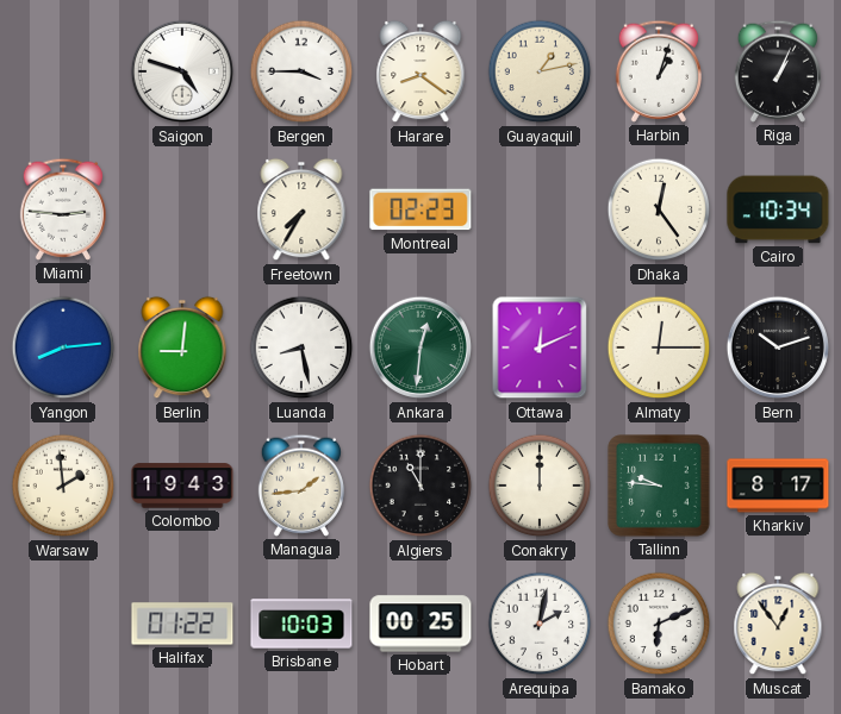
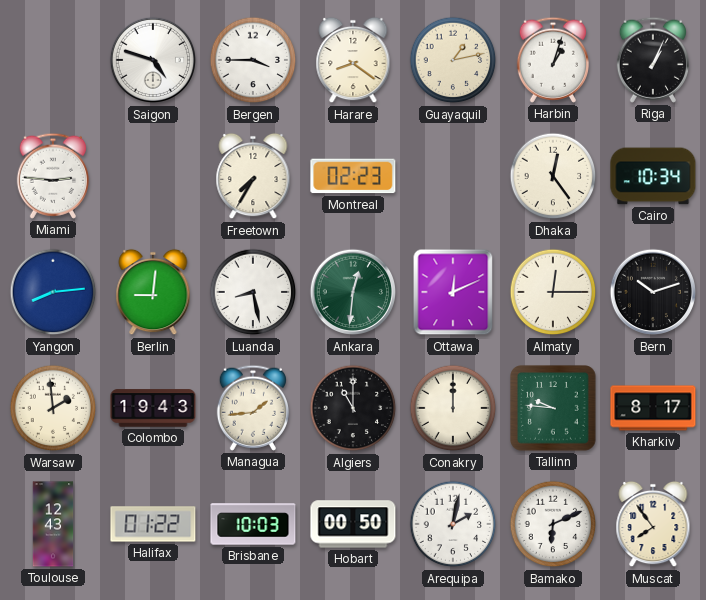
Toulouse: none -> 12:43 (53, 524)
Hobart: 00:25 -> 00:50 (353, 524)
Muscat: 12:54 -> 7:54 (653, 524)
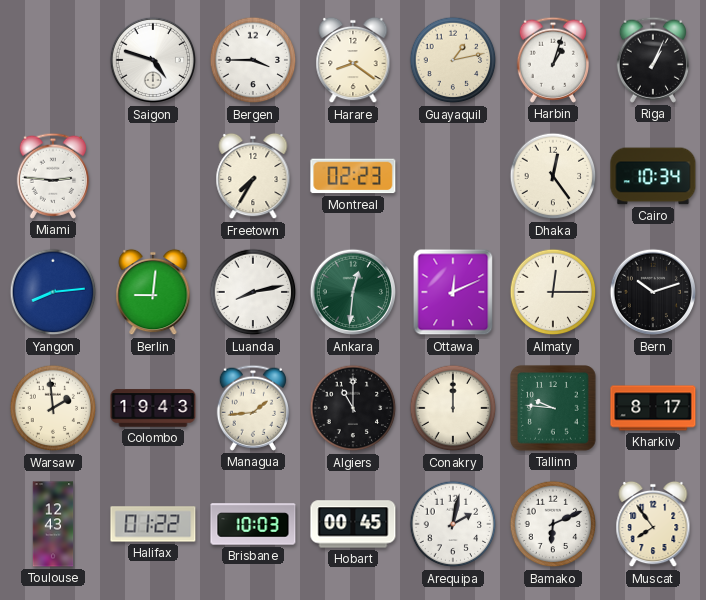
Luanda: 8:28 -> 8:13 (253, 292)
Hobart: 00:50 -> 00:45 (353, 524)
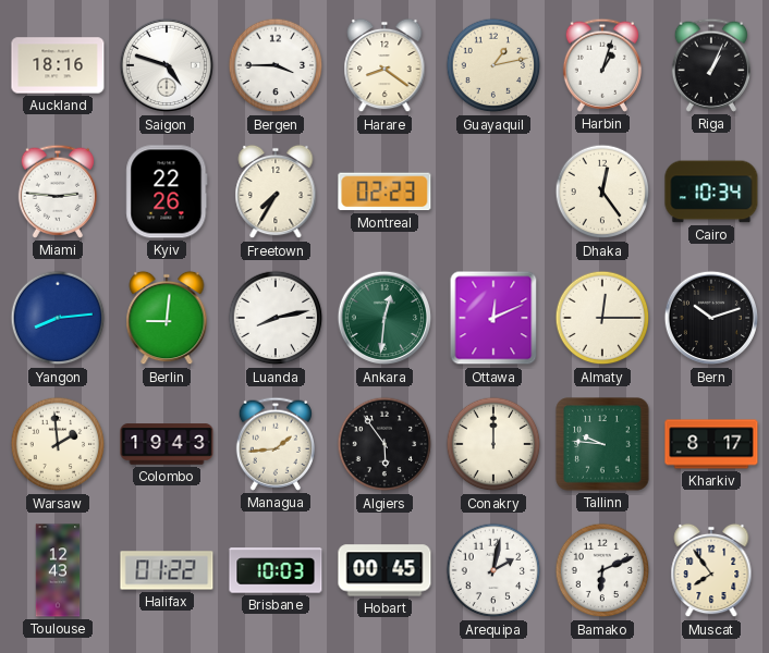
Auckland: none -> 18:16 (58, 65)
Kyiv: none -> 22:26 (167, 192)
Algiers: 11:00 -> 5:54 (384, 444)
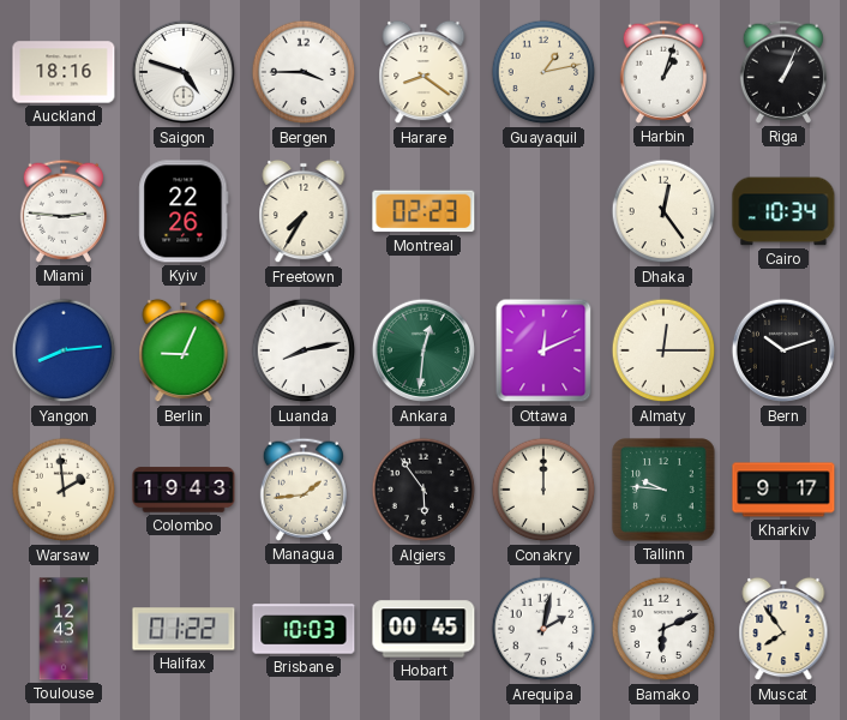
Berlin: 9:01 -> 9:04 (184, 350)
Kharkiv: 8:17 -> 9:17 (783, 490)
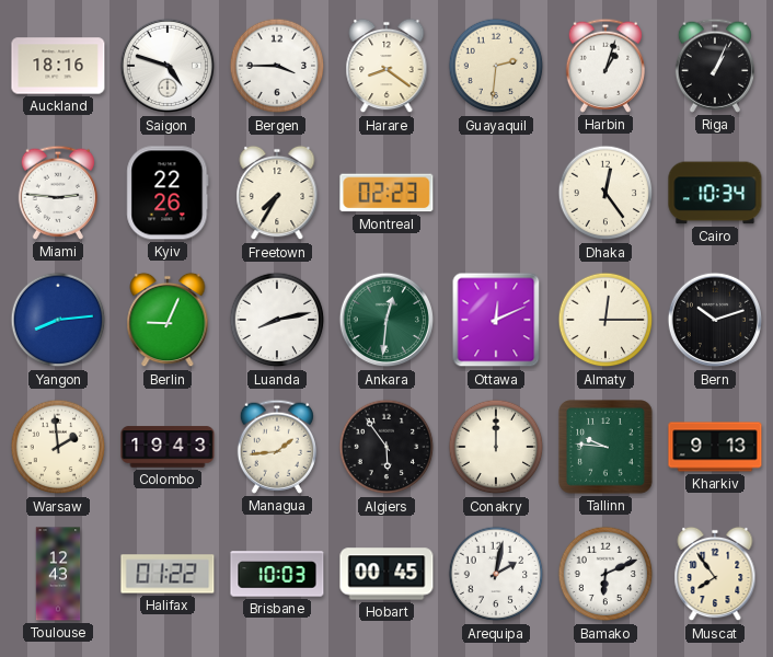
Guayaquil: 1:13 -> 2:31 (496, 66)
Kharkiv: 9:17 -> 9:13 (715, 447)
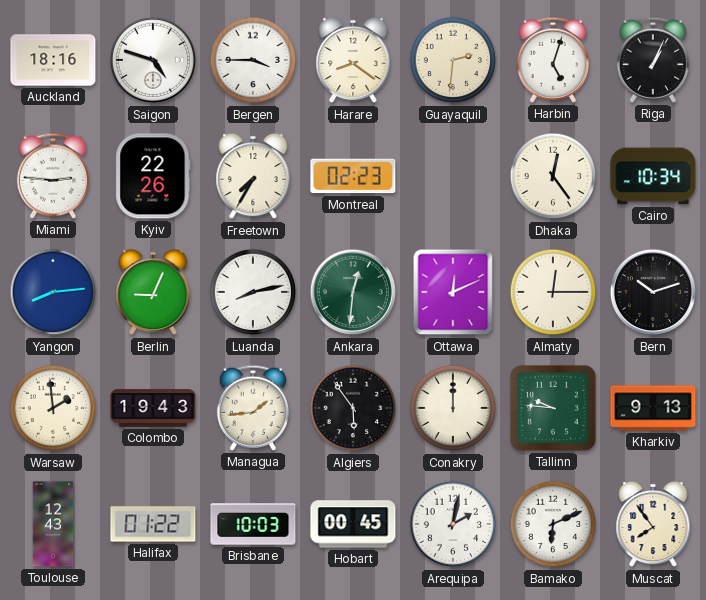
Harbin: 1:03 -> 5:03 (552, 60)
